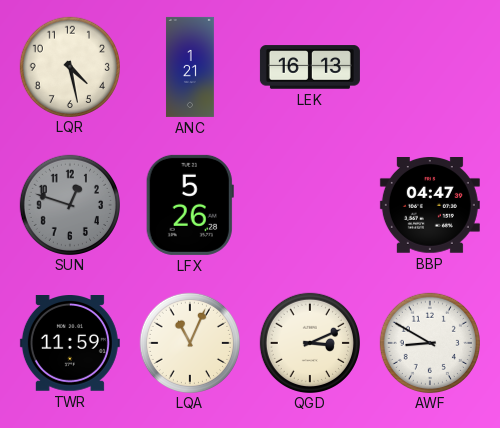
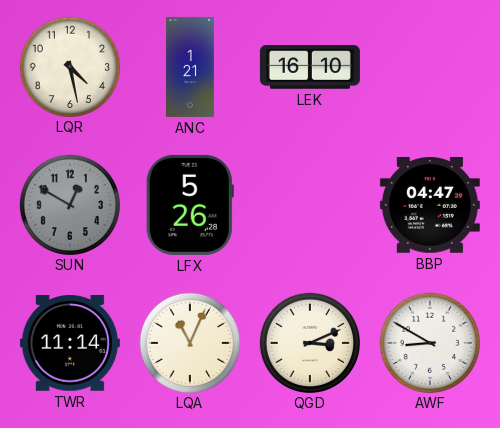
LEK: 16:13 -> 16:10 (310, 67)
SUN: 12:48 -> 12:50 (69, 204)
TWR: 11:59 -> 11:14 (70, 344)
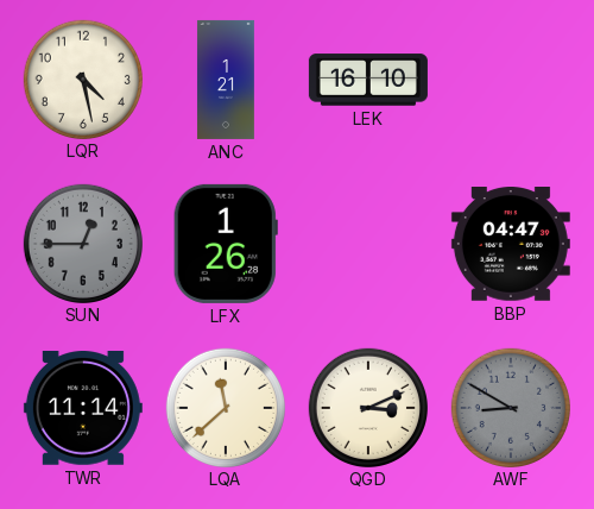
SUN: 12:50 -> 12:45 (82, 243)
LFX: 5:26 -> 1:26 (226, 244)
LQA: 11:04 -> 11:38 (225, 407)
AWF dial: white -> grey (510, 407)
